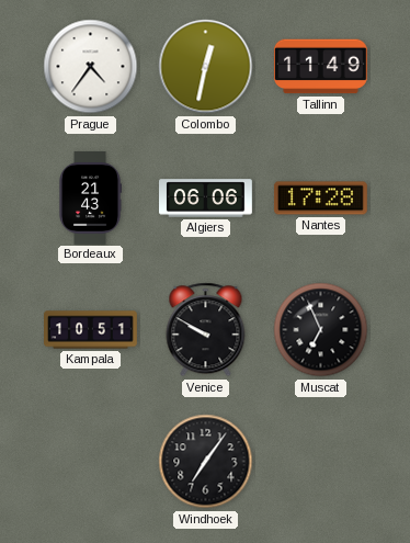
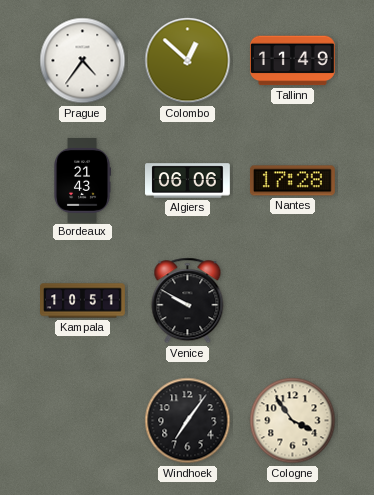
Colombo: 12:32 -> 12:52 (188, 61)
Muscat: 6:56 -> none (321, 330)
Cologne: none -> 3:54 (293, 421)
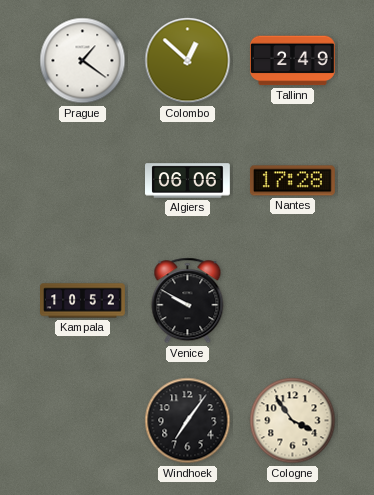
Prague: 4:36 -> 1:21 (83, 61)
Tallinn: 11:49 -> 2:49 (292, 61)
Bordeaux: 21:43 -> none (82, 181)
Kampala: 10:51 -> 10:52 (83, 301)
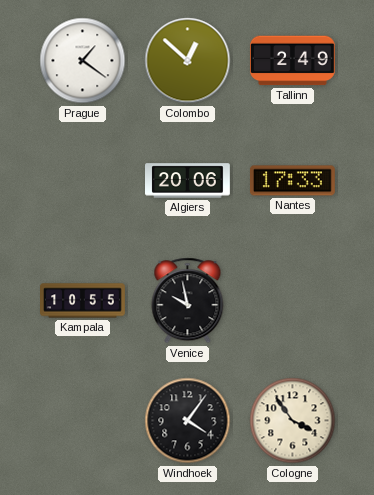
Algiers: 06:06 -> 20:06 (188, 181)
Nantes: 17:28 -> 17:33 (292, 181)
Kampala: 10:52 -> 10:55 (83, 301)
Venice: 9:50 -> 9:58 (188, 301)
Windhoek: 7:06 -> 4:06 (188, 421)
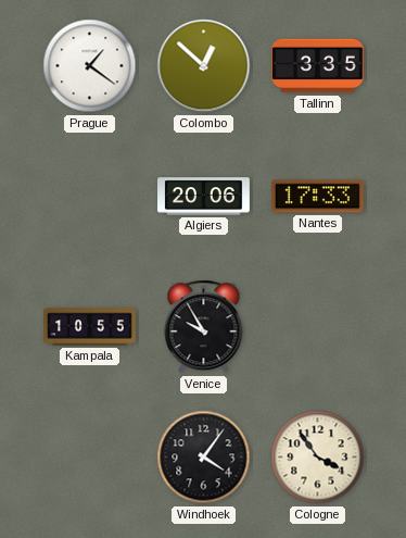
Tallinn: 2:49 -> 3:35 (317, 66)
Venice: 9:58 -> 9:55 (204, 327)
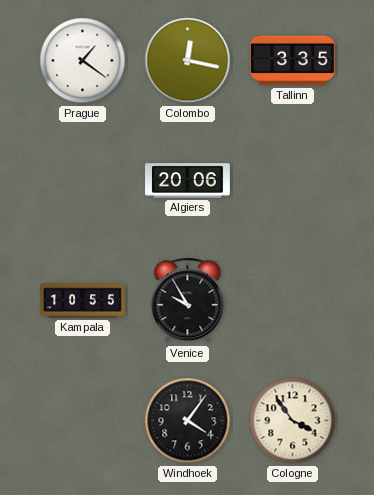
Colombo: 12:52 -> 12:17 (188, 61)
Nantes: 17:33 -> none (317, 197)
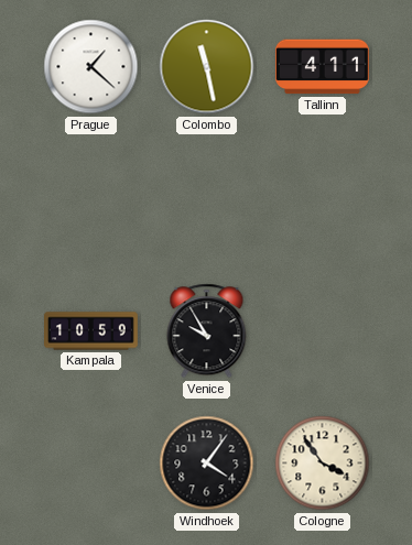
Prague: 1:21 -> 1:22 (91, 67)
Colombo: 12:17 -> 11:28 (207, 67)
Tallinn: 3:35 -> 4:11 (322, 67)
Algiers: 20:06 -> none (188, 181)
Kampala: 10:55 -> 10:59 (91, 331)
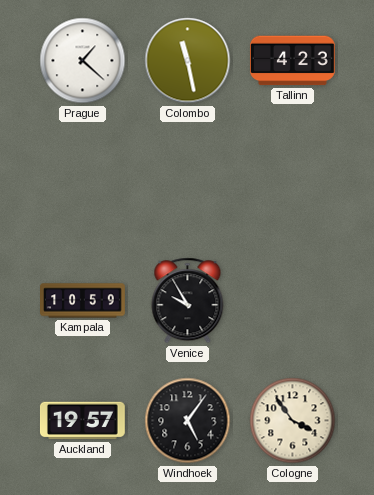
Tallinn: 4:11 -> 4:23 (292, 61)
Auckland: none -> 19:57 (83, 421)
Windhoek: 4:06 -> 5:06 (188, 421)
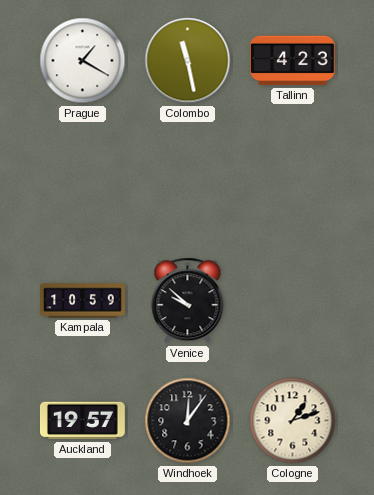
Prague: 1:22 -> 1:20 (83, 61)
Venice: 9:55 -> 9:52 (188, 301)
Windhoek: 5:06 -> 12:06 (188, 421)
Cologne: 3:54 -> 1:12 (293, 421)
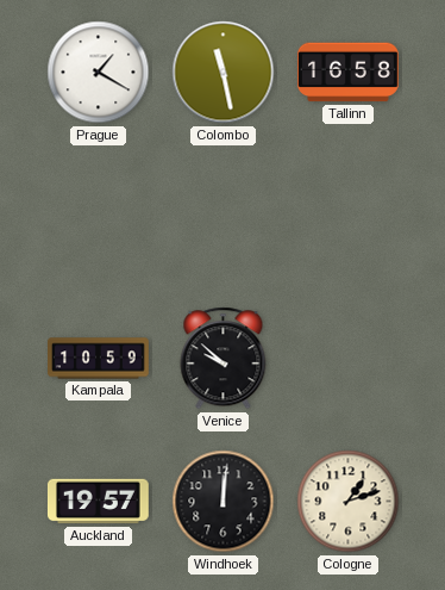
Tallinn: 4:23 -> 16:58 (347, 73)
Windhoek: 12:06 -> 12:01 (224, 502)
